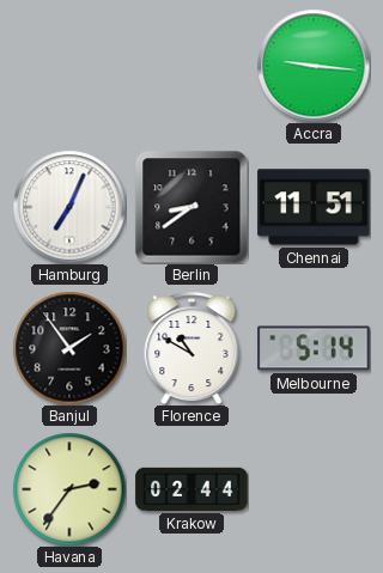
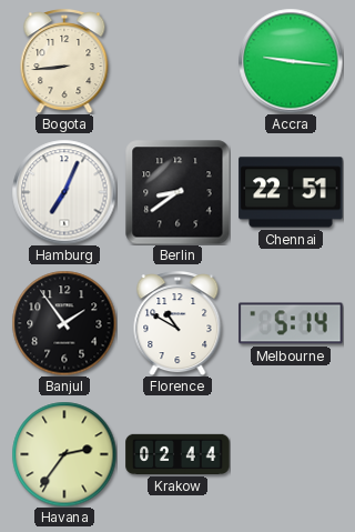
Bogota: none -> 8:44 (64, 62)
Chennai: 11:51 -> 22:51 (291, 192)
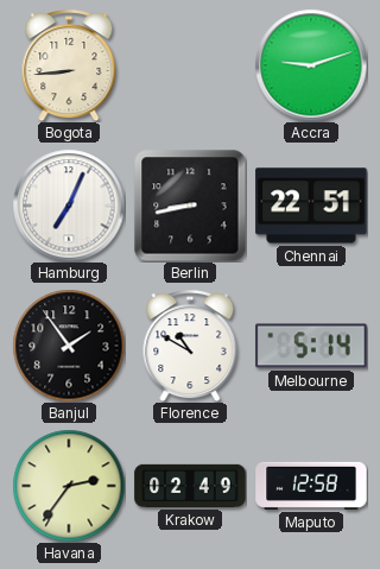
Accra: 9:16 -> 9:12 (311, 65)
Berlin: 8:39 -> 8:43 (190, 206)
Krakow: 02:44 -> 02:49 (190, 486)
Maputo: none -> 12:58 (311, 486)
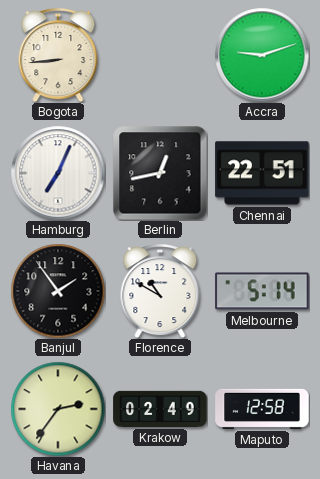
Berlin: 8:43 -> 12:43 (160, 173)
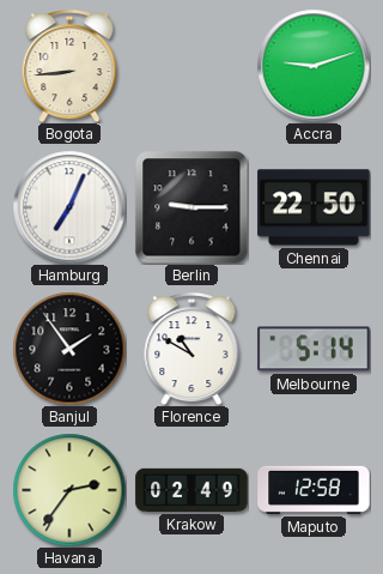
Berlin: 12:43 -> 9:15 (191, 207)
Chennai: 22:51 -> 22:50 (314, 207)
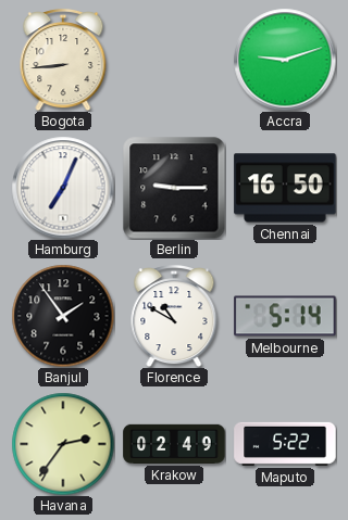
Chennai: 22:50 -> 16:50 (285, 188)
Maputo: 12:58 -> 5:22 (285, 444)
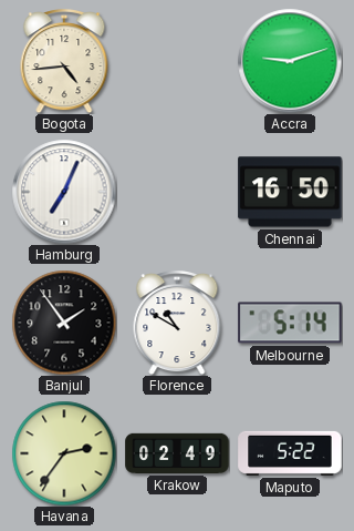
Bogota: 8:44 -> 4:44 (64, 62)
Berlin: 9:15 -> none (174, 188)
